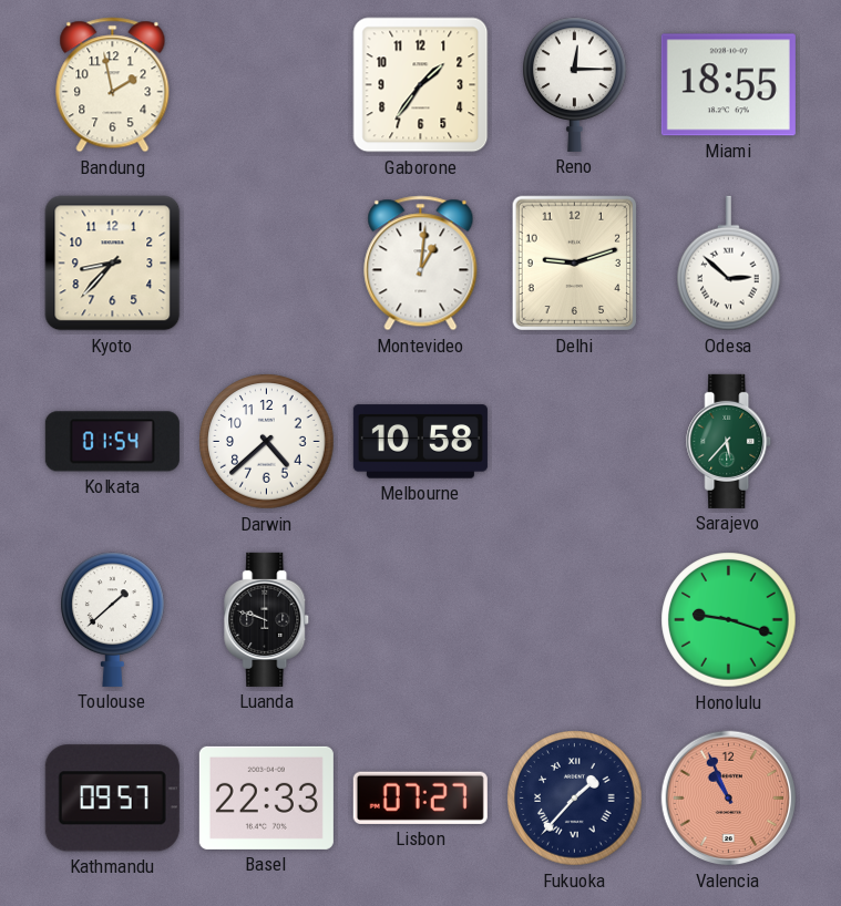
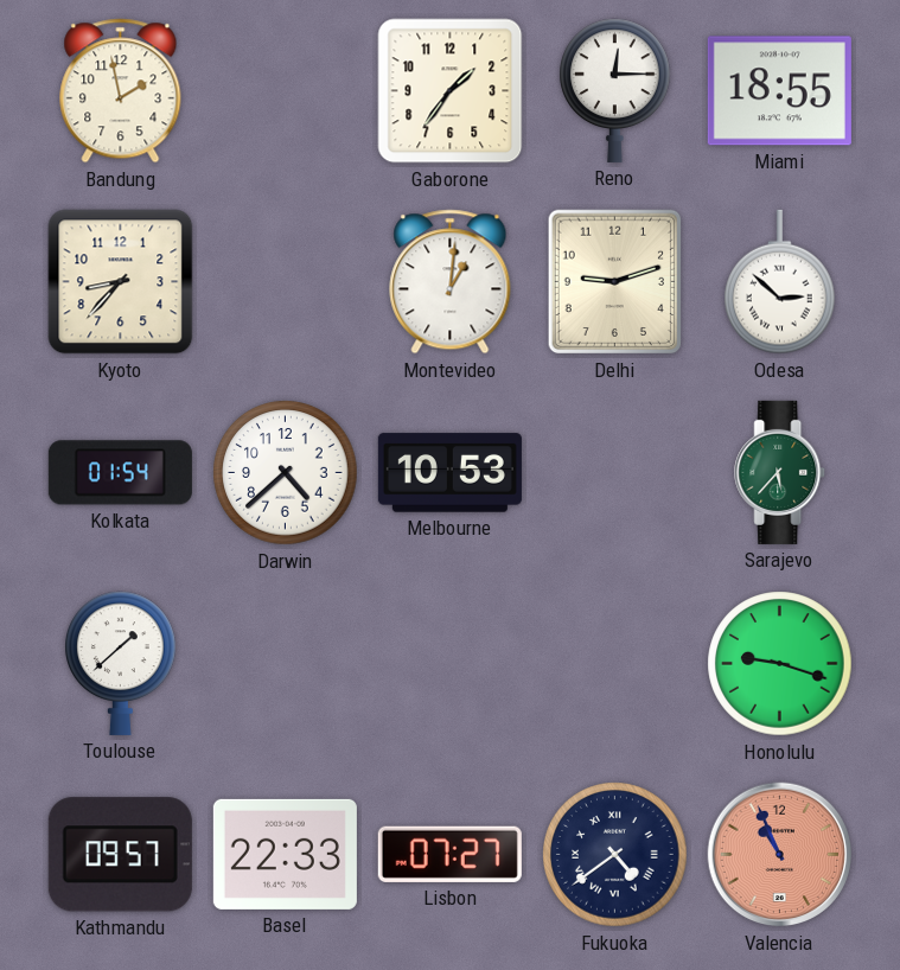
Melbourne: 10:58 -> 10:53 (449, 473)
Luanda: 9:48 -> none (267, 619)
Fukuoka: 1:37 -> 4:39 (615, 855)
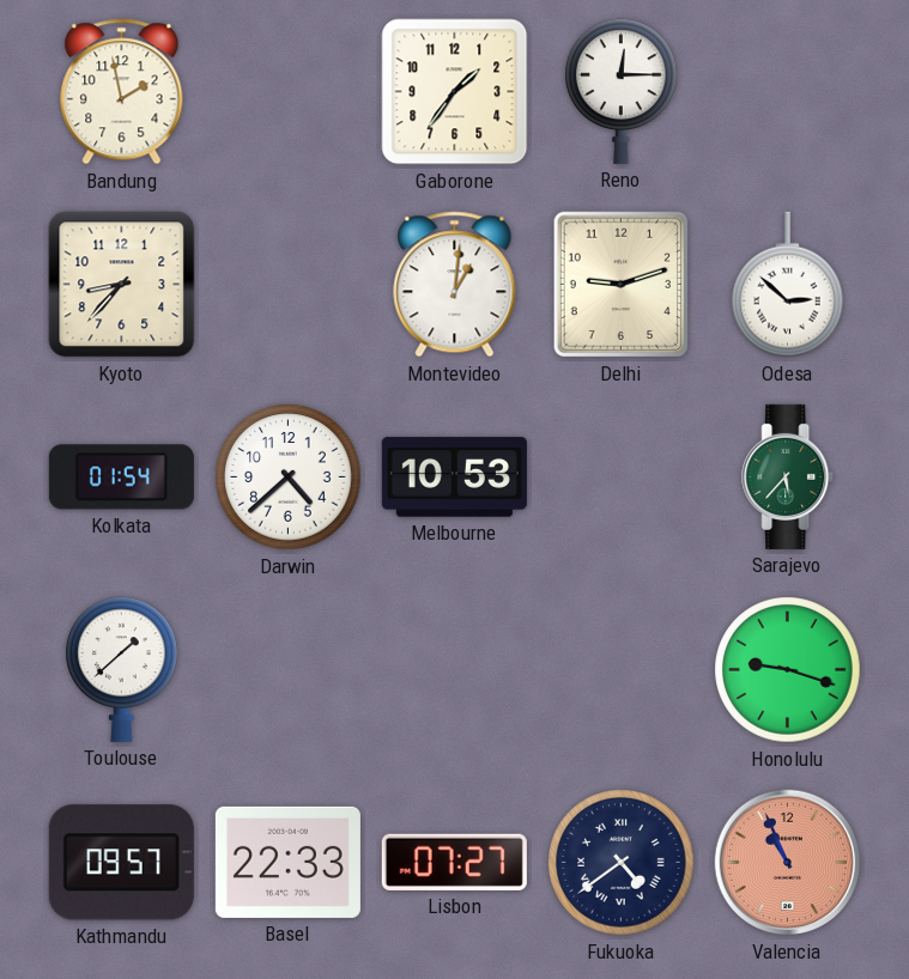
Miami: 18:55 -> none (779, 91)
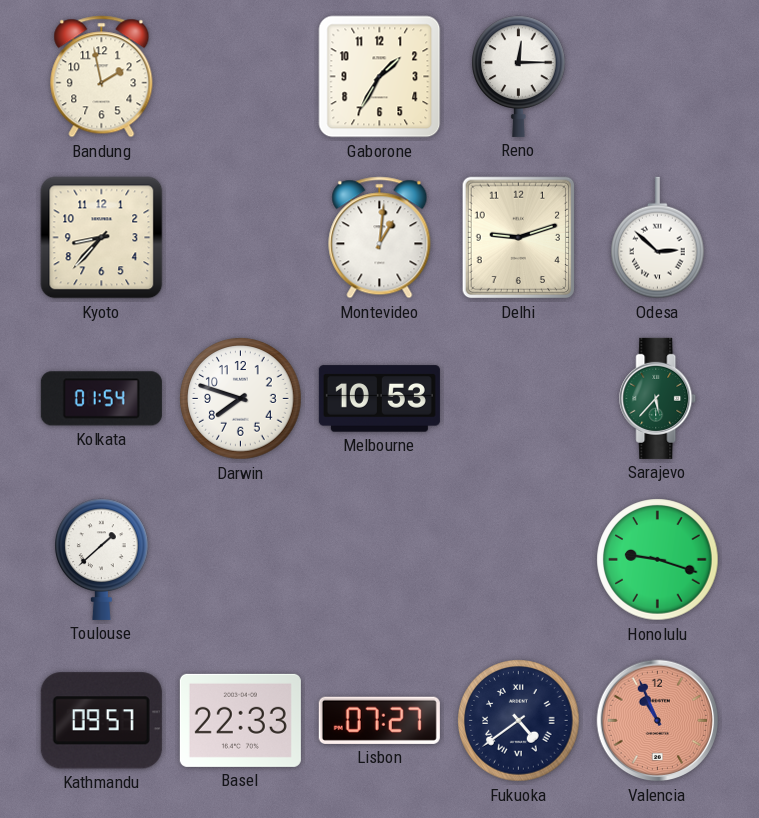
Gaborone: 1:36 -> 1:35 (380, 77)
Darwin: 4:38 -> 7:48 (241, 399)
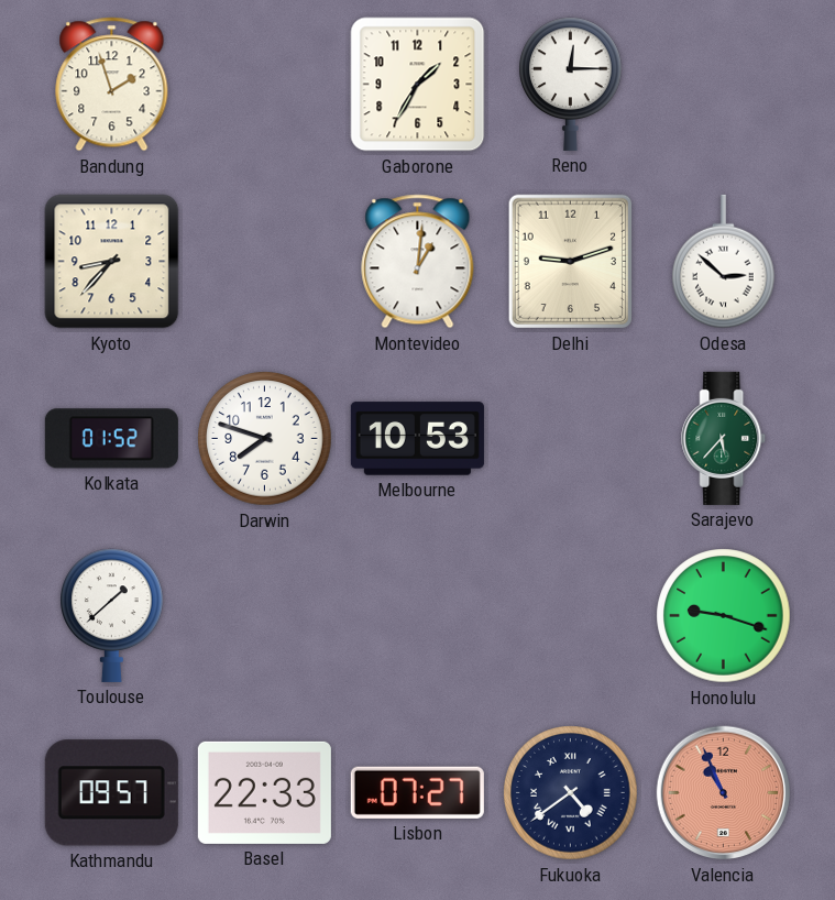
Bandung: 1:58 -> 1:57 (112, 85)
Kolkata: 01:54 -> 01:52 (111, 439)
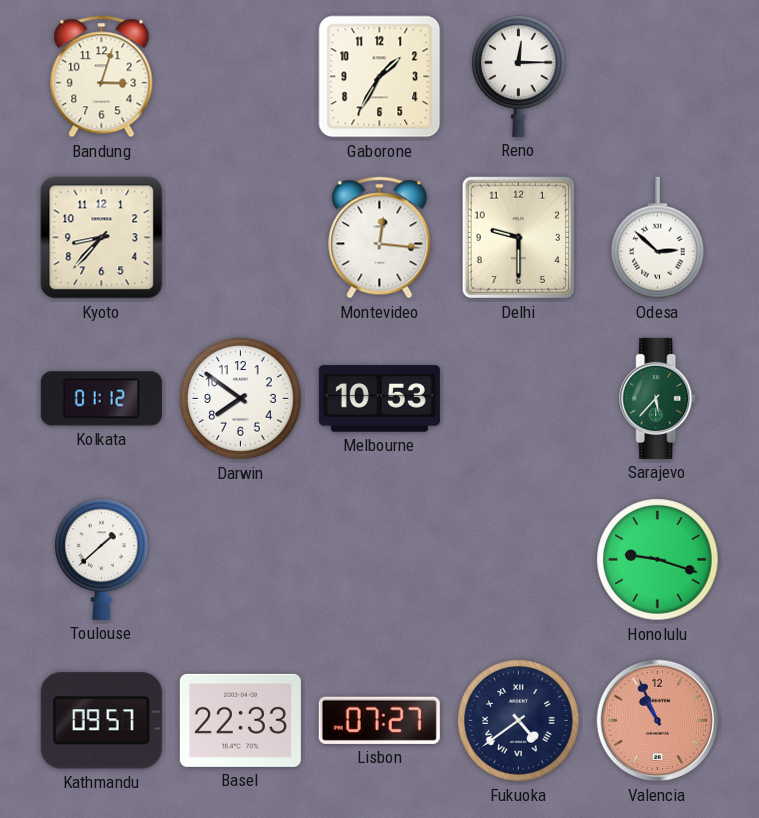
Bandung: 1:57 -> 3:03 (102, 77)
Montevideo: 1:01 -> 12:16 (380, 238)
Delhi: 9:12 -> 9:30 (518, 238)
Kolkata: 01:52 -> 01:12 (101, 399)
Darwin: 7:48 -> 7:51 (241, 399)
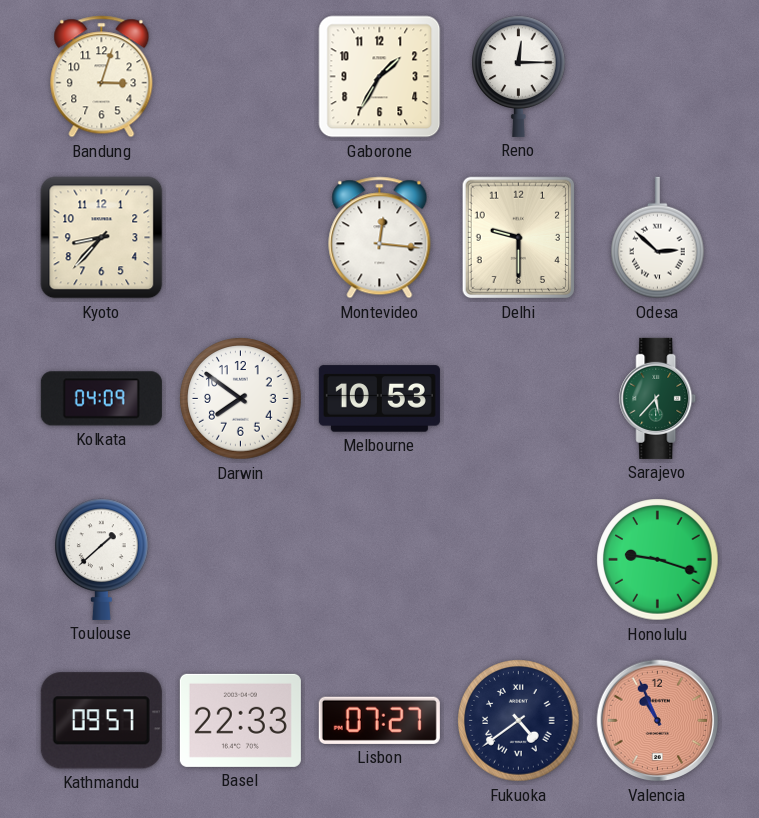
Kolkata: 01:12 -> 04:09 (101, 399)
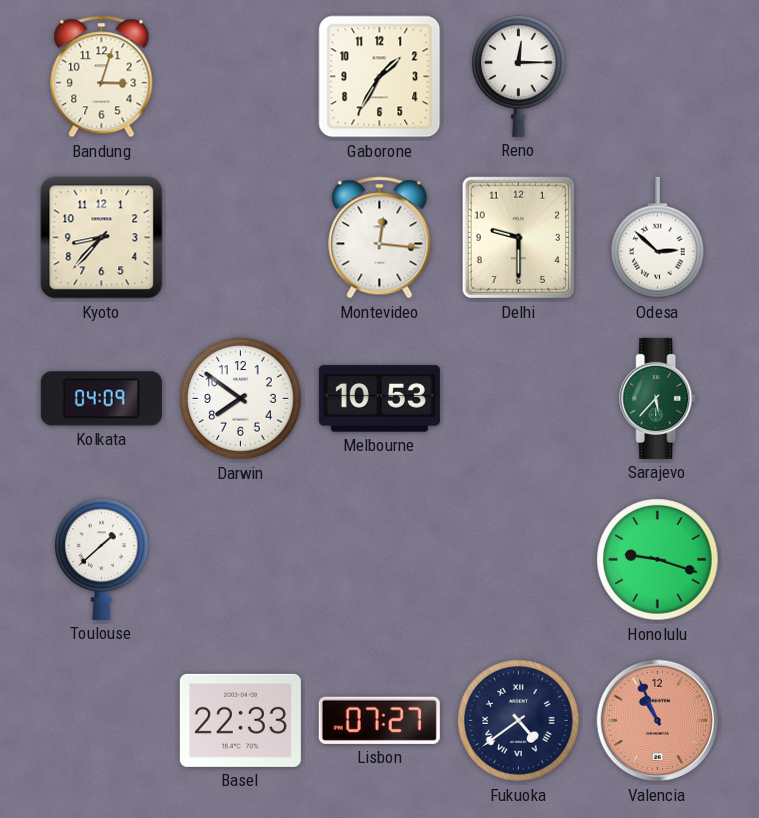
Kathmandu: 09:57 -> none (101, 721)
